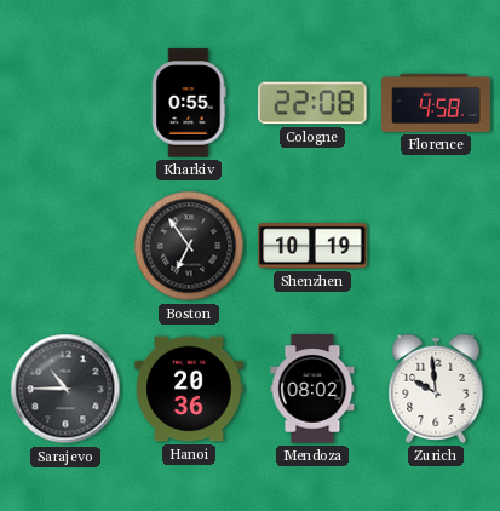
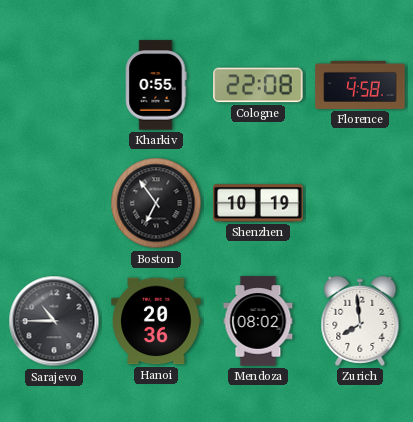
Zurich: 9:59 -> 7:59 (360, 321)
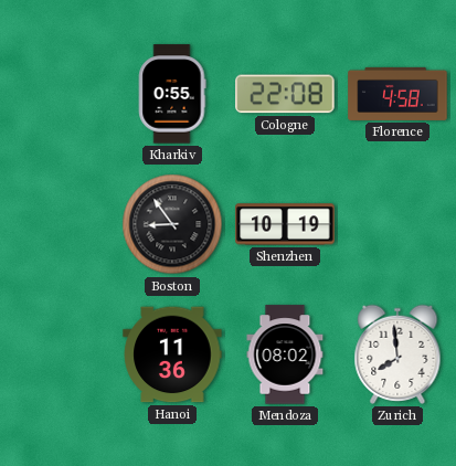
Boston: 6:54 -> 8:54 (172, 224)
Sarajevo: 10:45 -> none (54, 321)
Hanoi: 20:36 -> 11:36 (172, 354)
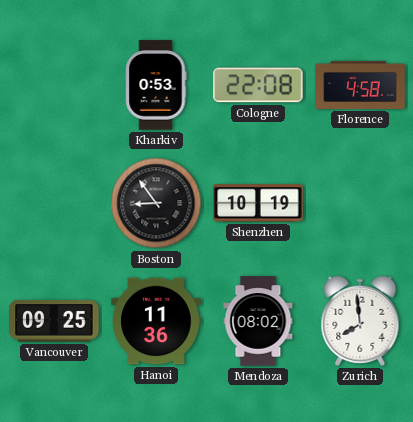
Kharkiv: 0:55 -> 0:53 (156, 85)
Vancouver: none -> 09:25 (54, 321)
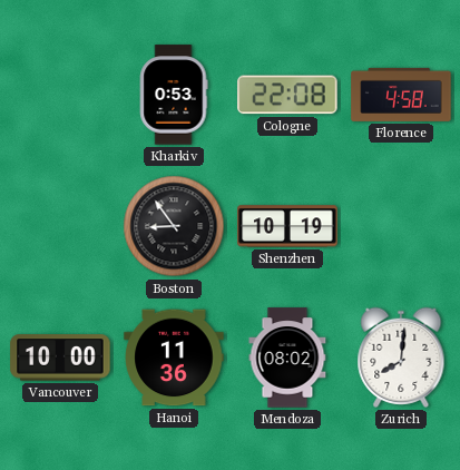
Vancouver: 09:25 -> 10:00 (60, 358)
Zurich: 7:59 -> 8:01 (401, 358)
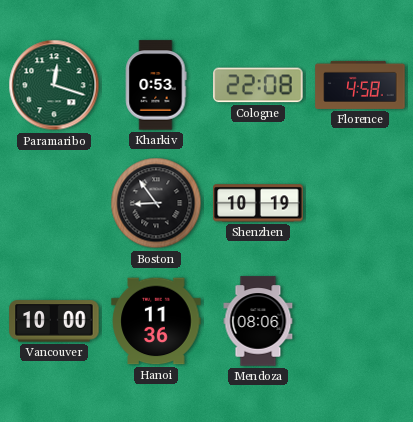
Paramaribo: none -> 12:18 (54, 85)
Mendoza: 08:02 -> 08:06 (258, 321)
Zurich: 8:01 -> none (401, 358)
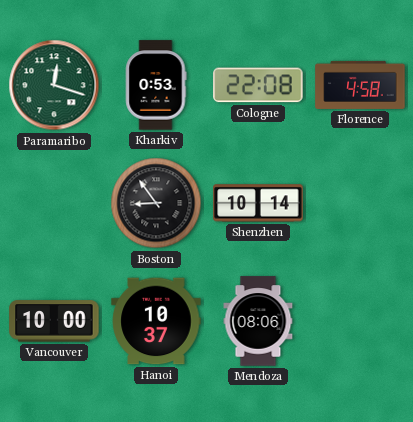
Shenzhen: 10:19 -> 10:14 (258, 203)
Hanoi: 11:36 -> 10:37 (156, 321)
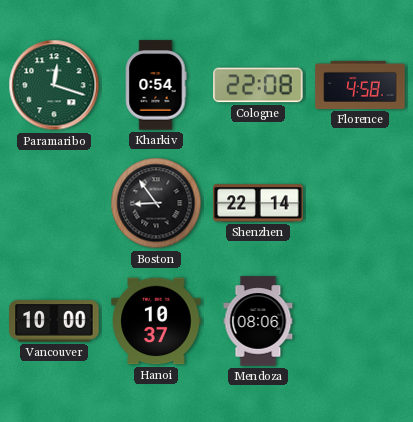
Kharkiv: 0:53 -> 0:54 (156, 85)
Shenzhen: 10:14 -> 22:14 (258, 203)
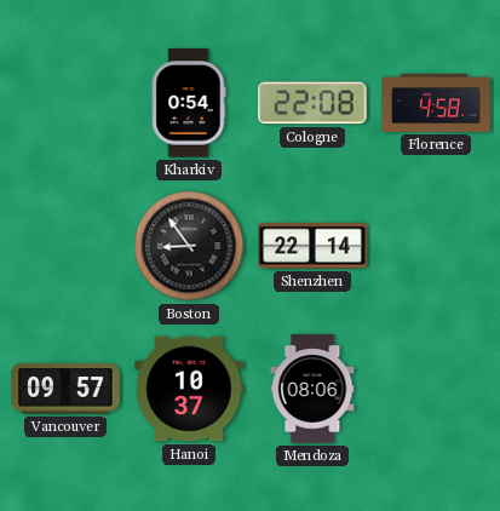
Paramaribo: 12:18 -> none (54, 85)
Vancouver: 10:00 -> 09:57 (65, 389)
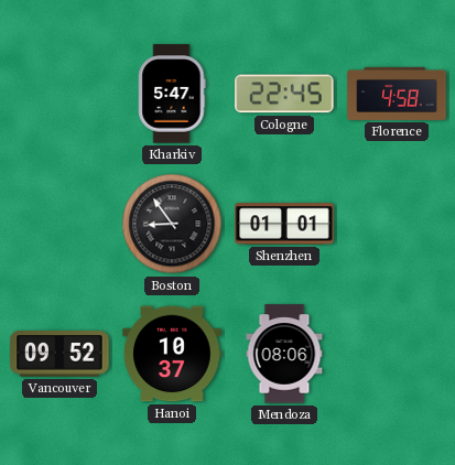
Kharkiv: 0:54 -> 5:47 (172, 94)
Cologne: 22:08 -> 22:45 (284, 94)
Shenzhen: 22:14 -> 01:01 (284, 224)
Vancouver: 09:57 -> 09:52 (59, 354)
